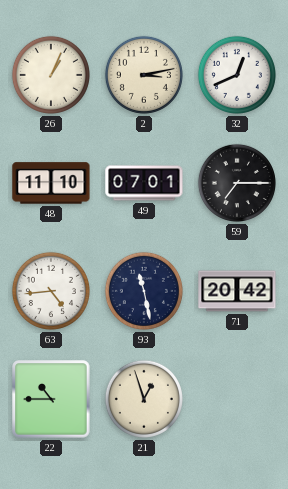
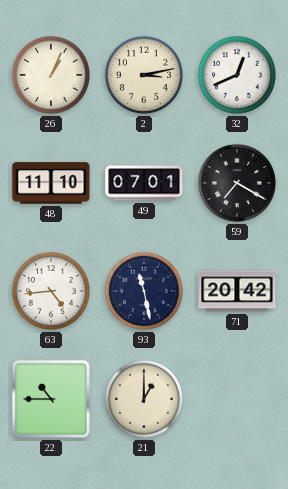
59: 7:15 -> 7:20 (237, 183)
21: 12:57 -> 1:00 (144, 399)
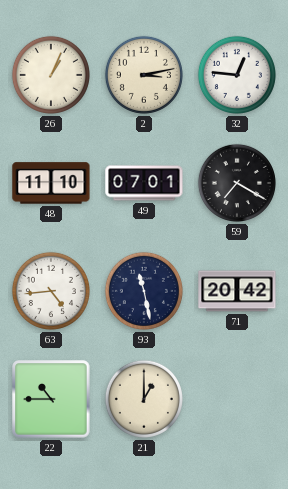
32: 12:41 -> 12:46 (237, 75)
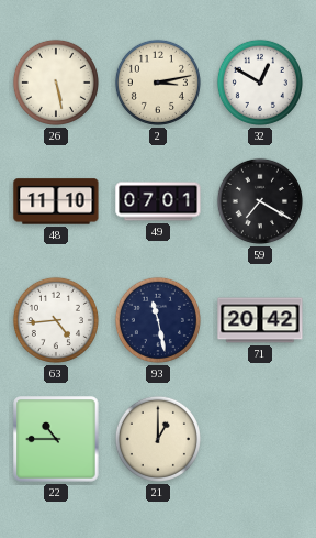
26: 1:04 -> 5:28 (56, 83)
32: 12:46 -> 12:50 (260, 83)
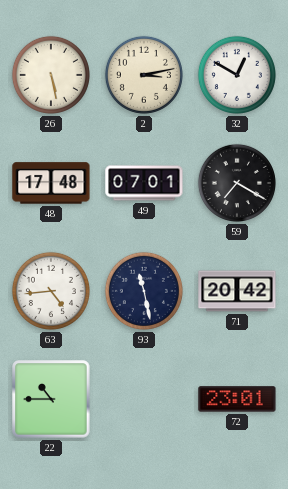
48: 11:10 -> 17:48 (51, 183)
21: 1:00 -> none (158, 439)
72: none -> 23:01 (237, 399)
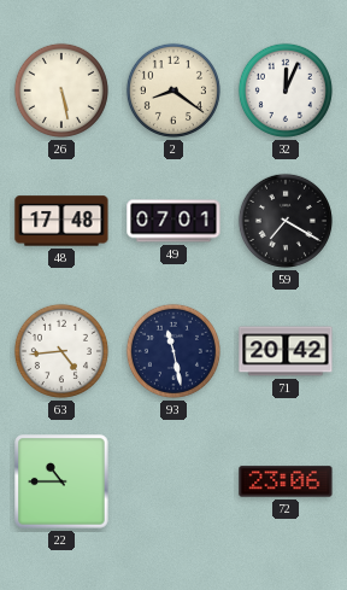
2: 3:13 -> 8:21 (173, 90)
32: 12:50 -> 12:04 (286, 90)
72: 23:01 -> 23:06 (286, 481)
